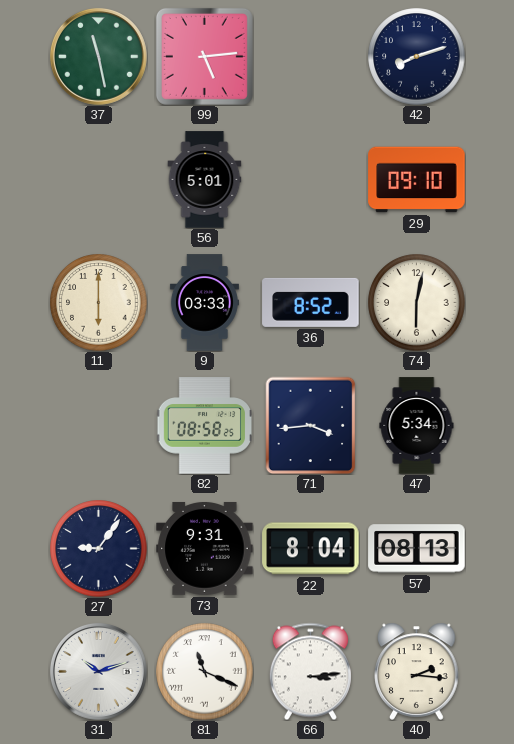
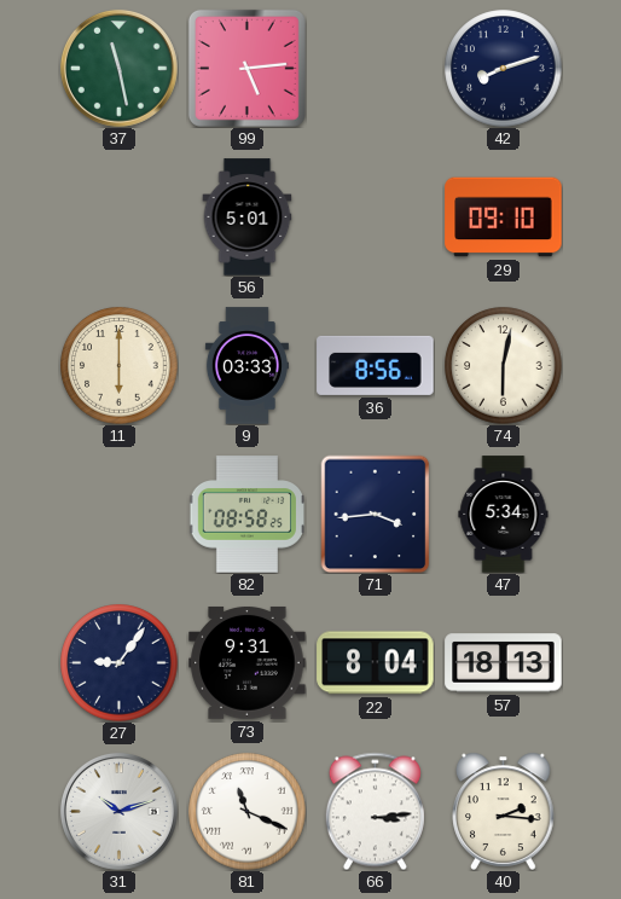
36: 8:52 -> 8:56 (376, 365)
57: 08:13 -> 18:13 (504, 663)
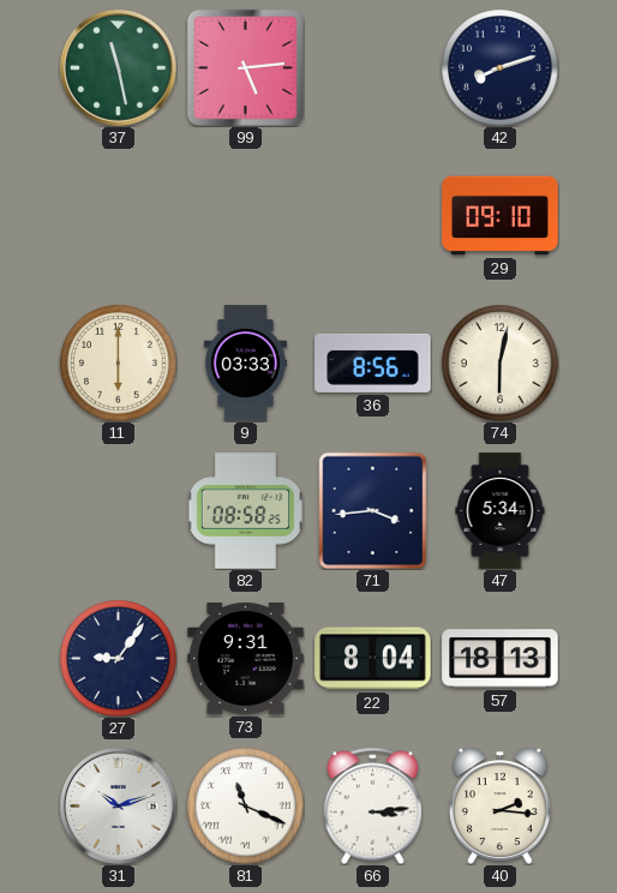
56: 5:01 -> none (248, 217)
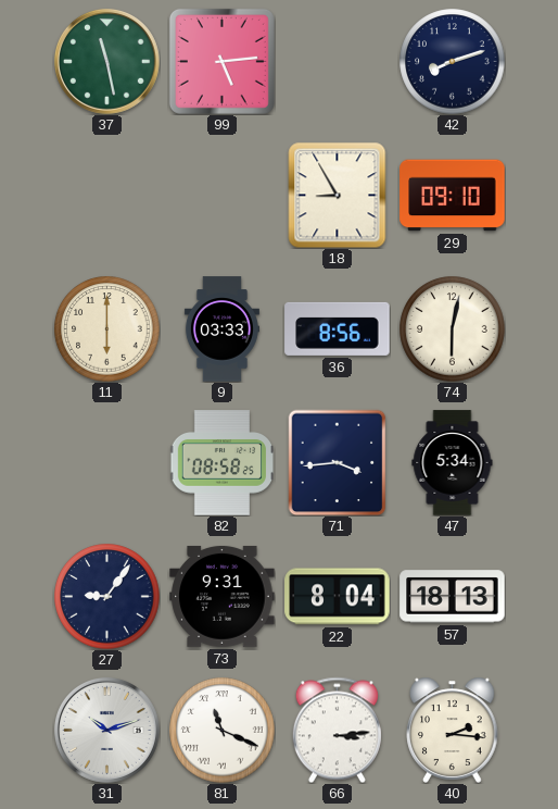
18: none -> 8:55 (338, 195)
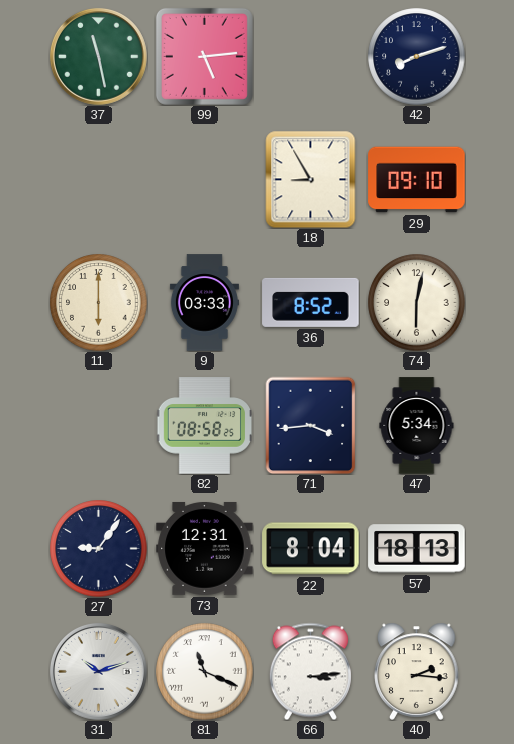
36: 8:56 -> 8:52 (311, 302)
73: 9:31 -> 12:31 (205, 548)
